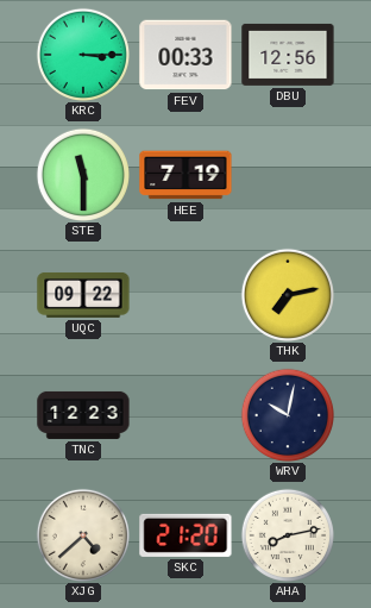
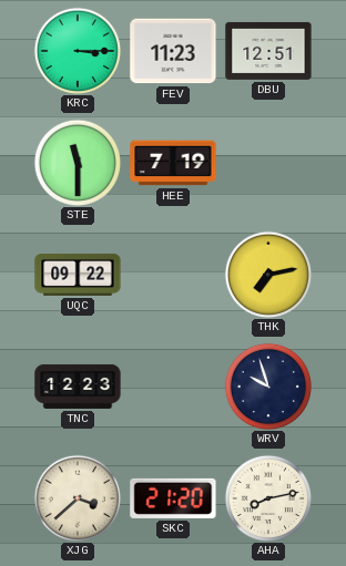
FEV: 00:33 -> 11:23 (173, 51)
DBU: 12:56 -> 12:51 (268, 51)
WRV: 10:02 -> 9:57 (267, 385)
XJG: 4:38 -> 3:38 (77, 497)
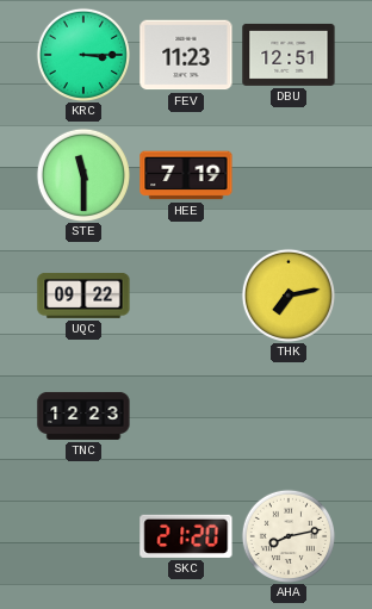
WRV: 9:57 -> none (267, 385)
XJG: 3:38 -> none (77, 497)
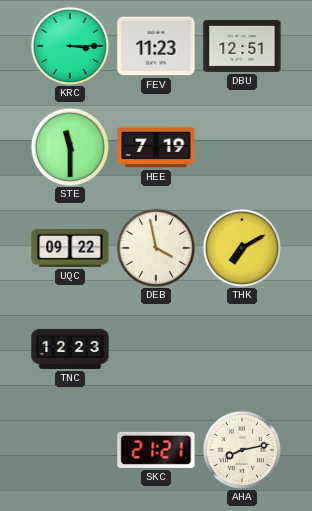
DEB: none -> 3:58 (155, 247)
THK: 7:13 -> 7:10 (241, 247)
SKC: 21:20 -> 21:21 (156, 450)
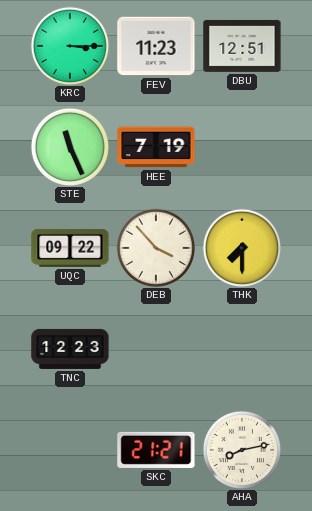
STE: 11:30 -> 11:26 (69, 146)
DEB: 3:58 -> 3:53 (155, 247)
THK: 7:10 -> 7:30 (241, 247)
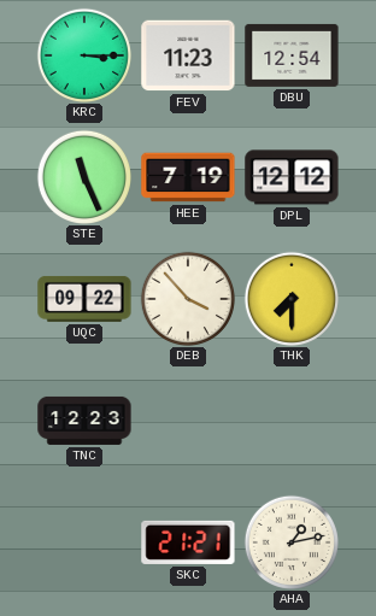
DBU: 12:51 -> 12:54 (292, 55)
DPL: none -> 12:12 (292, 177)
AHA: 8:13 -> 1:13 (290, 541)
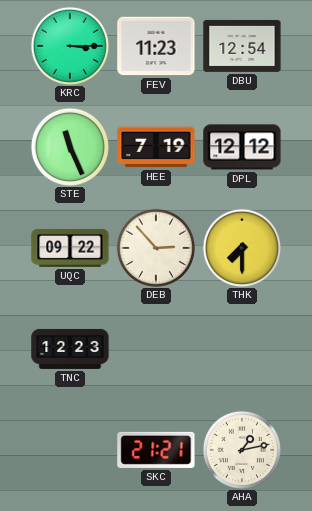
DEB: 3:53 -> 2:53 (155, 247)
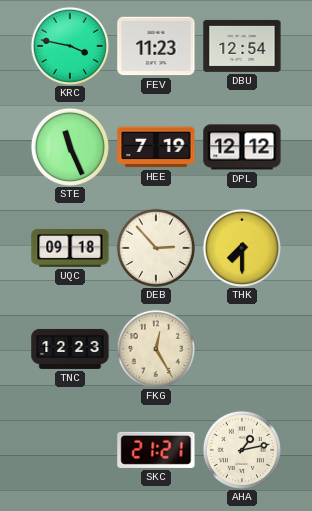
KRC: 3:15 -> 3:47 (69, 45)
UQC: 09:22 -> 09:18 (70, 248)
FKG: none -> 12:25 (155, 348)
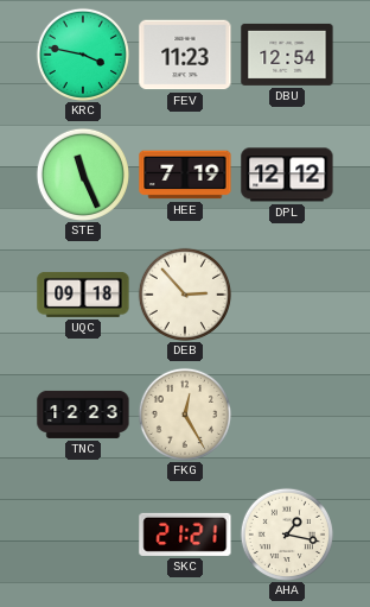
THK: 7:30 -> none (241, 247)
AHA: 1:13 -> 1:17 (286, 533)
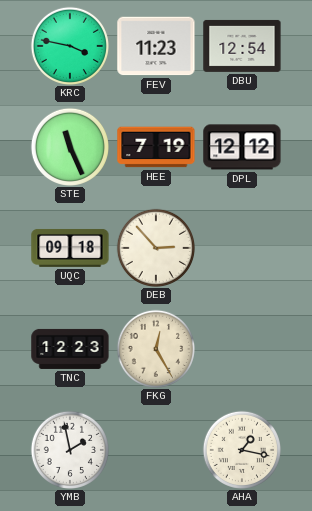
YMB: none -> 1:58 (69, 449)
SKC: 21:21 -> none (185, 535)
